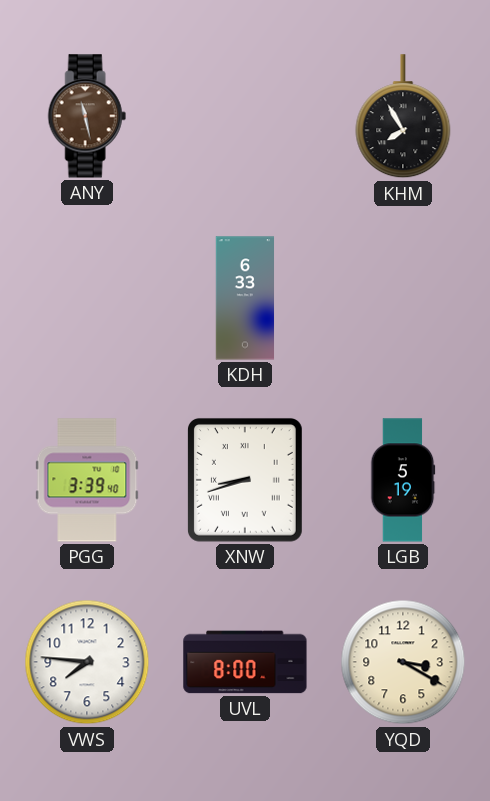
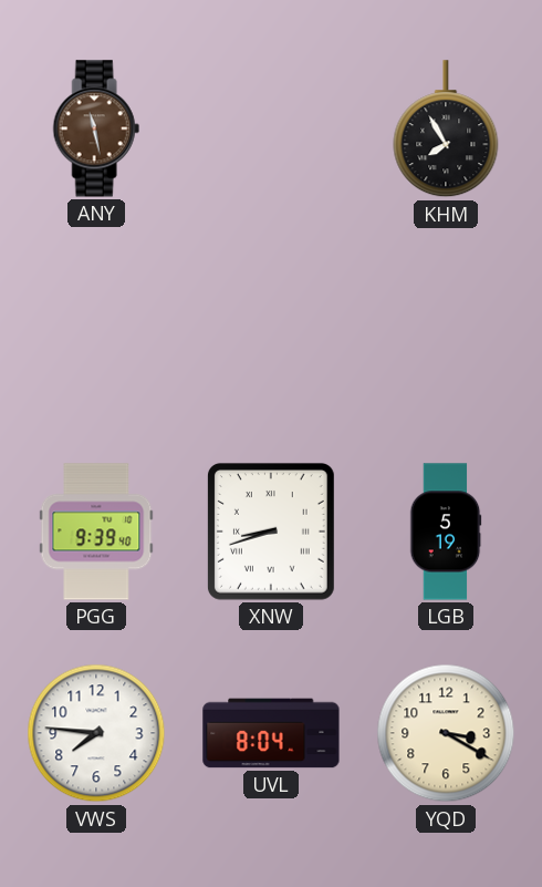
KDH: 6:33 -> none (245, 298)
PGG: 3:39 -> 9:39 (96, 532)
UVL: 8:00 -> 8:04 (271, 733)
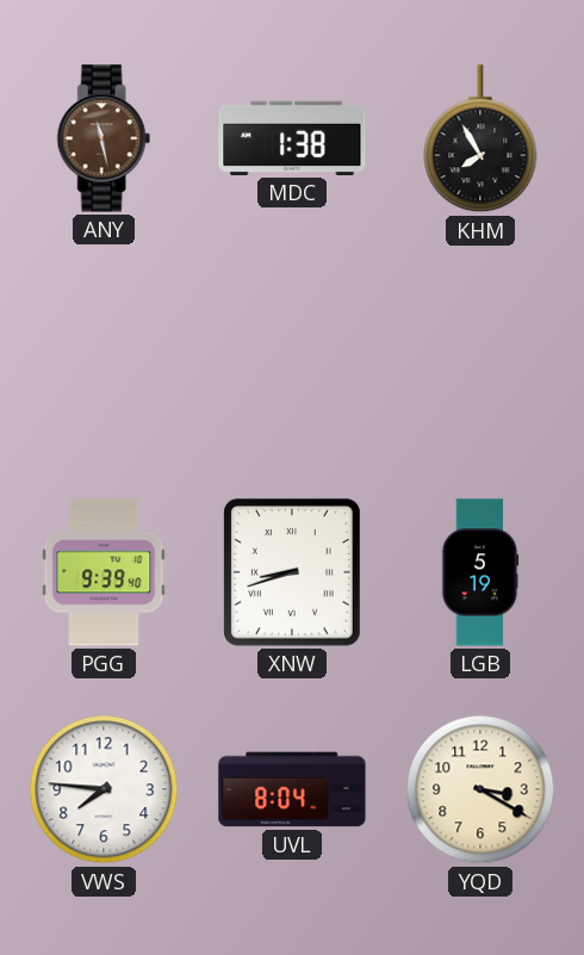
MDC: none -> 1:38 (292, 138)
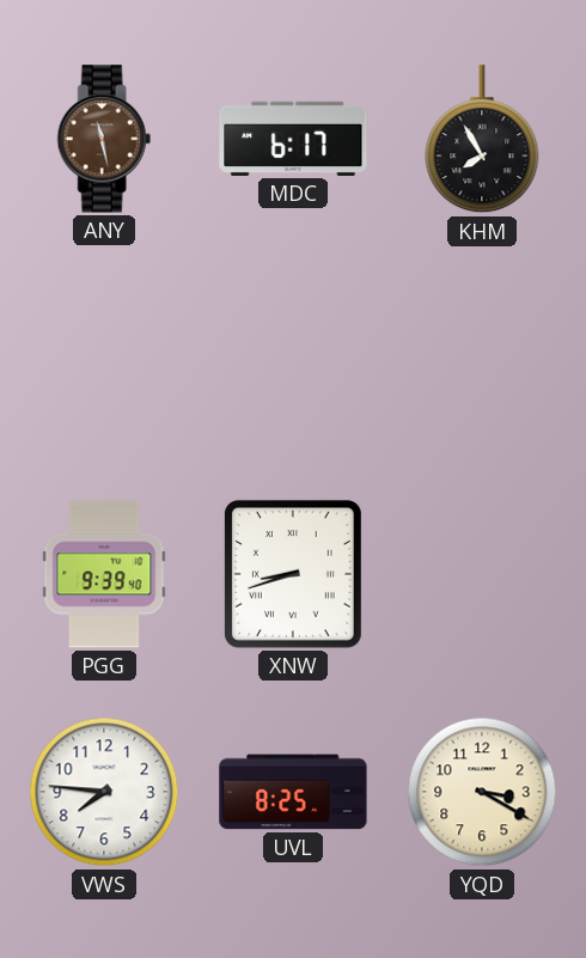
MDC: 1:38 -> 6:17 (293, 139)
LGB: 5:19 -> none (480, 572)
UVL: 8:04 -> 8:25 (293, 792)
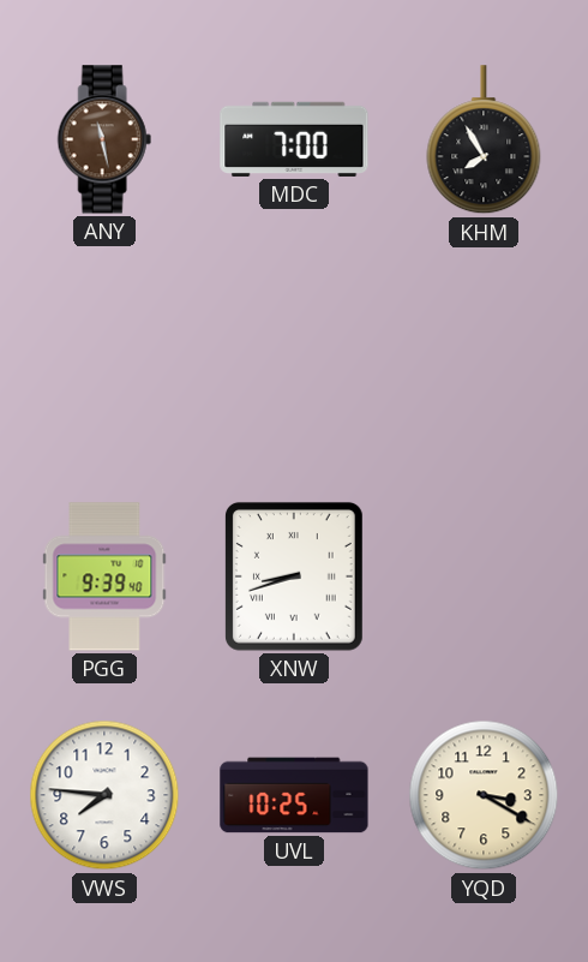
MDC: 6:17 -> 7:00 (294, 139)
UVL: 8:25 -> 10:25 (294, 795)
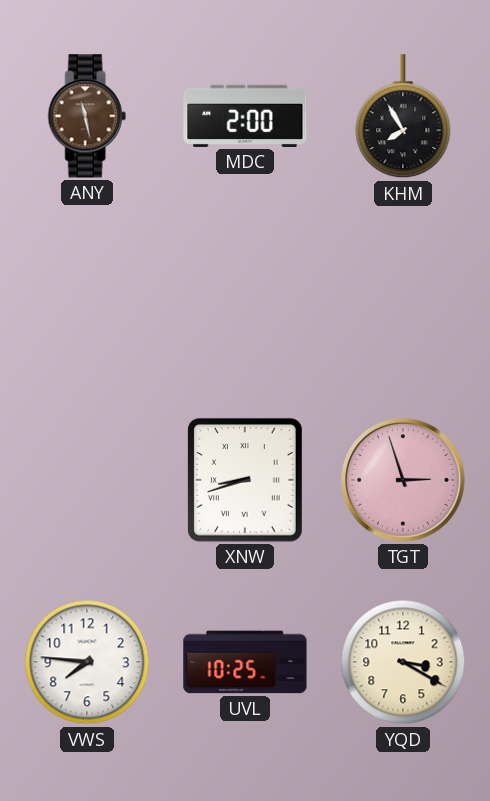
MDC: 7:00 -> 2:00 (245, 116)
PGG: 9:39 -> none (104, 576)
TGT: none -> 2:57 (404, 481)
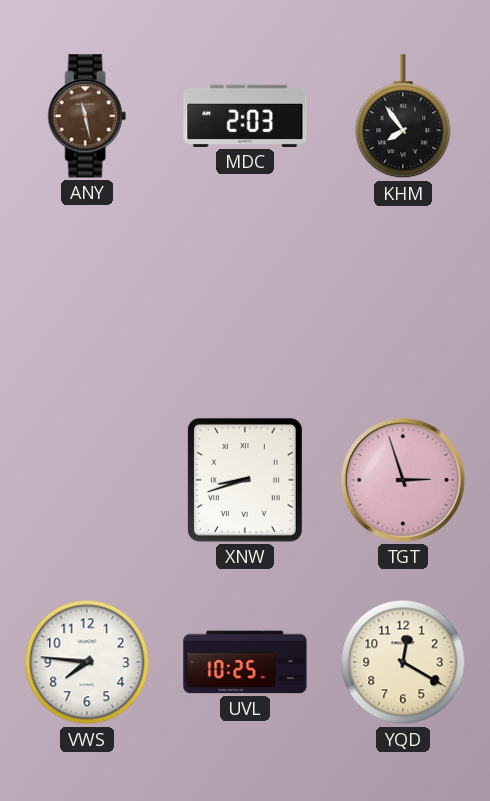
MDC: 2:00 -> 2:03 (245, 116)
KHM: 7:55 -> 7:54 (403, 117)
YQD: 3:20 -> 12:20 (403, 662)
